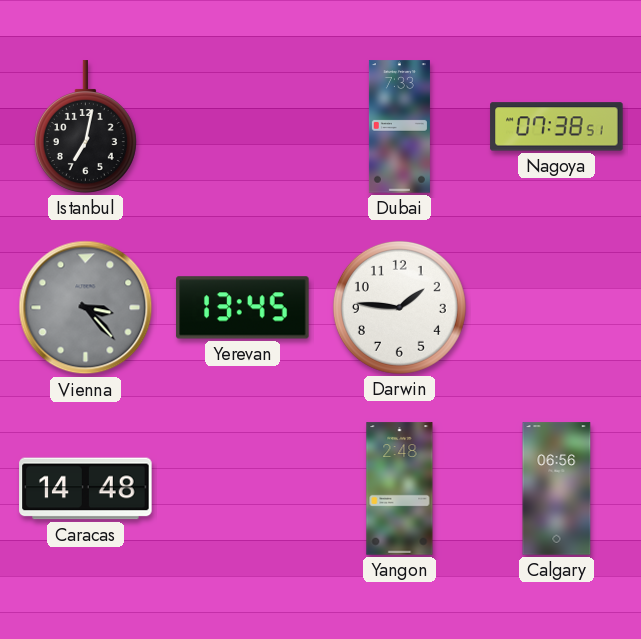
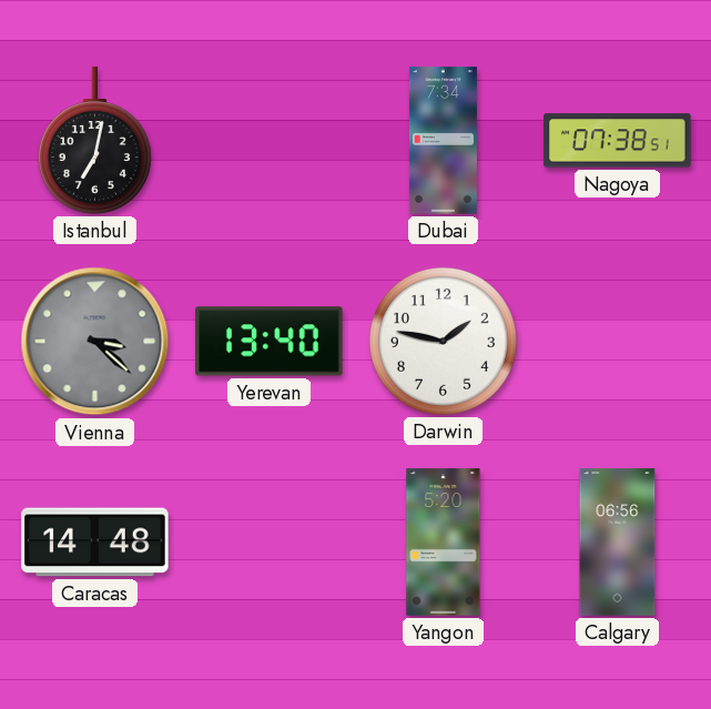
Dubai: 7:33 -> 7:34 (443, 141)
Vienna: 3:23 -> 3:22 (95, 342)
Yerevan: 13:45 -> 13:40 (270, 342)
Darwin: 1:46 -> 1:47 (443, 341)
Yangon: 2:48 -> 5:20 (444, 543)
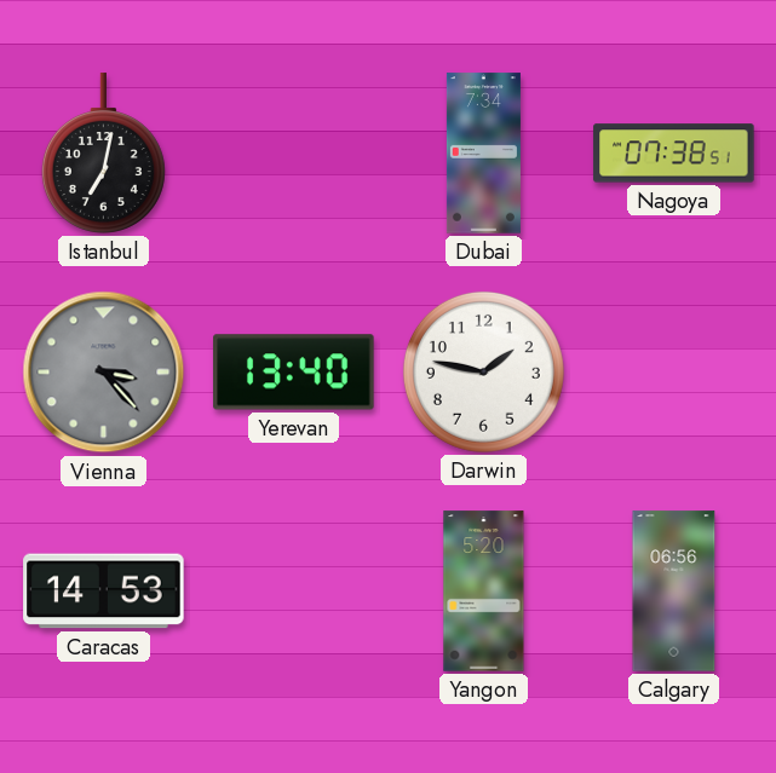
Vienna: 3:22 -> 3:23 (104, 373)
Caracas: 14:48 -> 14:53 (104, 592)
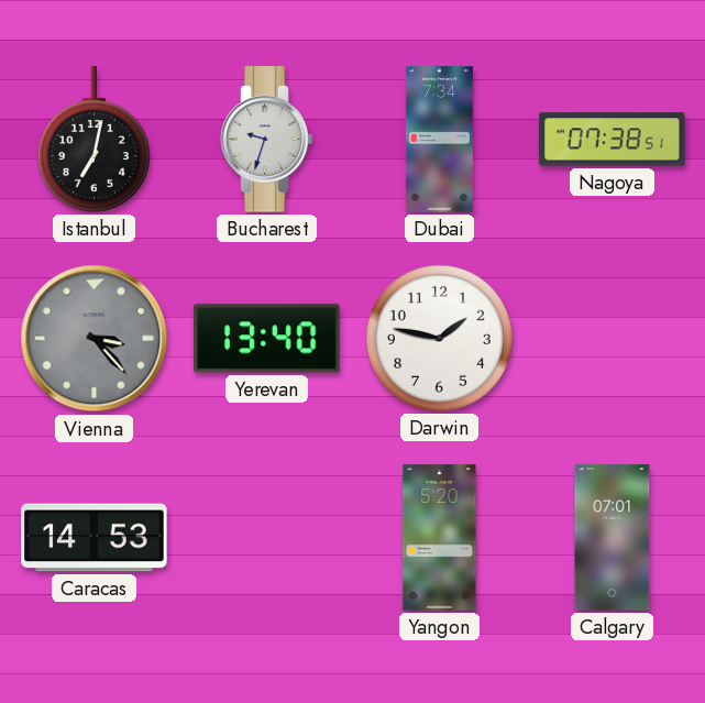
Bucharest: none -> 9:33 (267, 140)
Calgary: 06:56 -> 07:01 (613, 538)
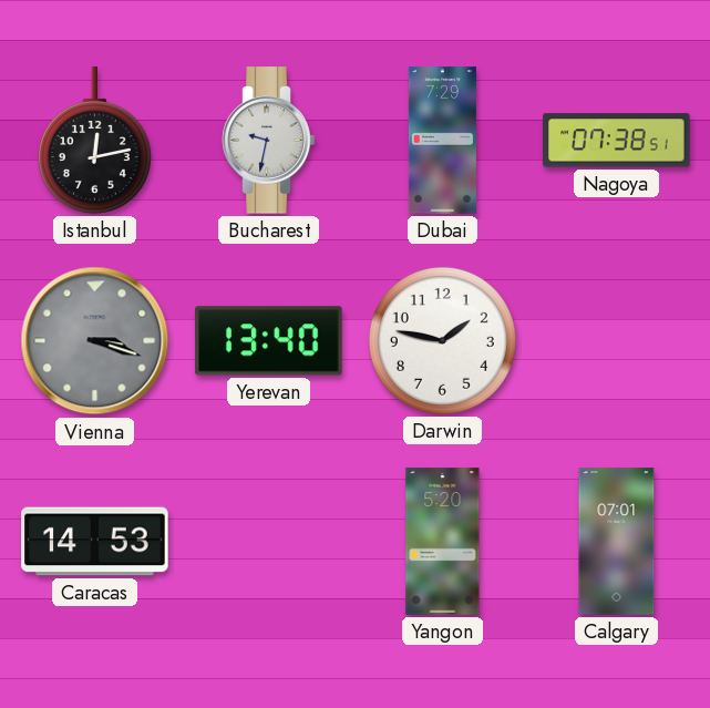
Istanbul: 7:02 -> 12:13 (94, 141)
Bucharest: 9:33 -> 9:32 (269, 141)
Dubai: 7:34 -> 7:29 (442, 141)
Vienna: 3:23 -> 3:18 (95, 341)
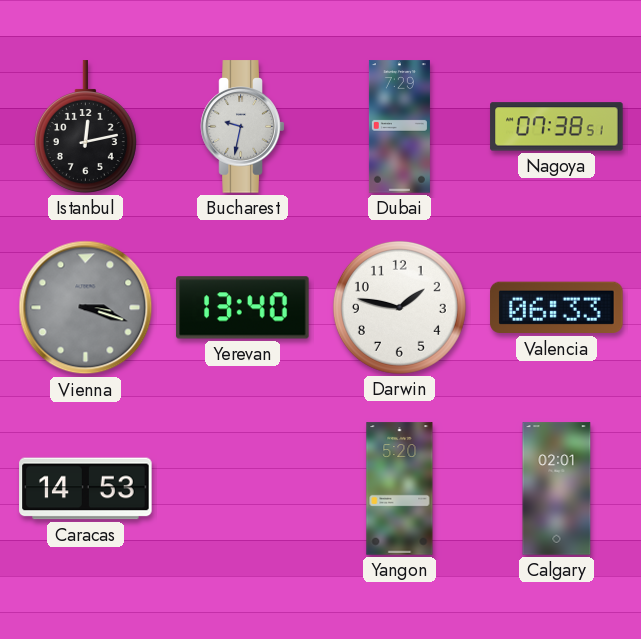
Valencia: none -> 06:33 (557, 308)
Calgary: 07:01 -> 02:01 (557, 489)
